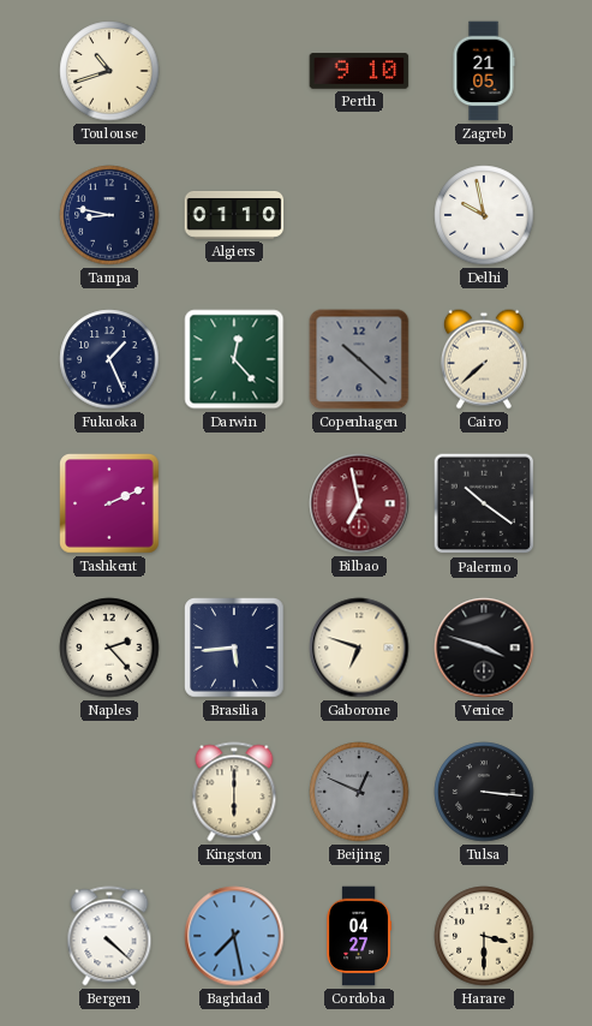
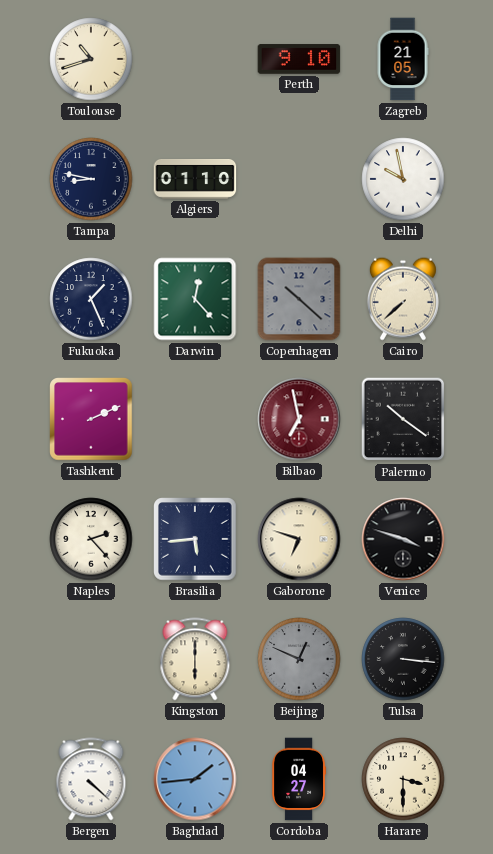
Baghdad: 7:28 -> 1:44 (195, 779)
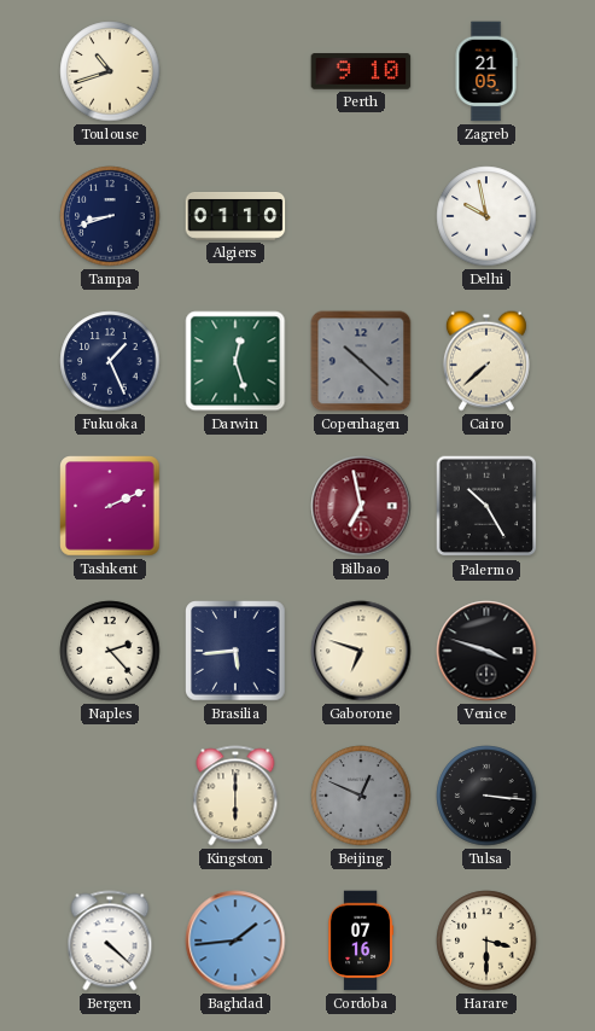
Tampa: 8:47 -> 8:42 (110, 216)
Darwin: 12:23 -> 12:27 (235, 361)
Palermo: 10:21 -> 10:25 (486, 506)
Cordoba: 04:27 -> 07:16 (361, 940)
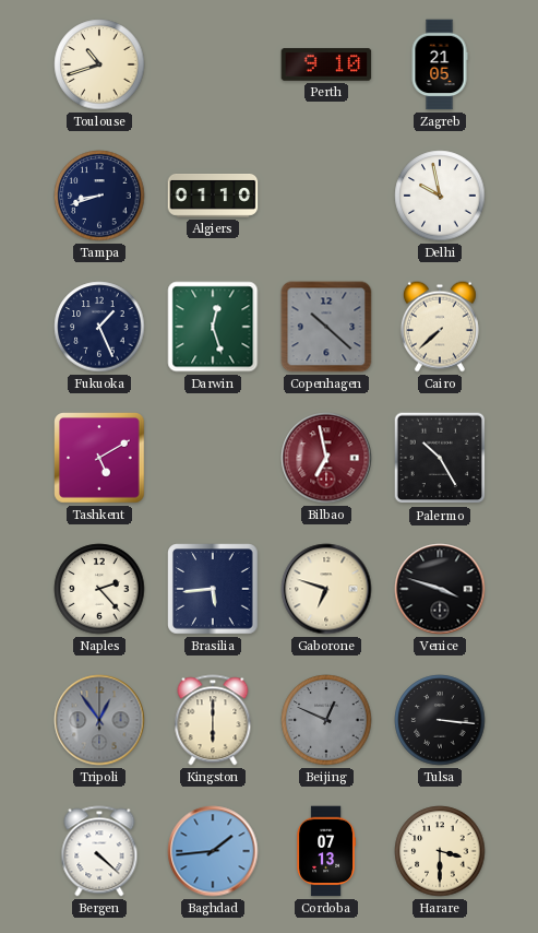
Tashkent: 2:11 -> 5:10 (99, 458)
Tripoli: none -> 12:54 (99, 720)
Cordoba: 07:16 -> 07:13 (326, 851)
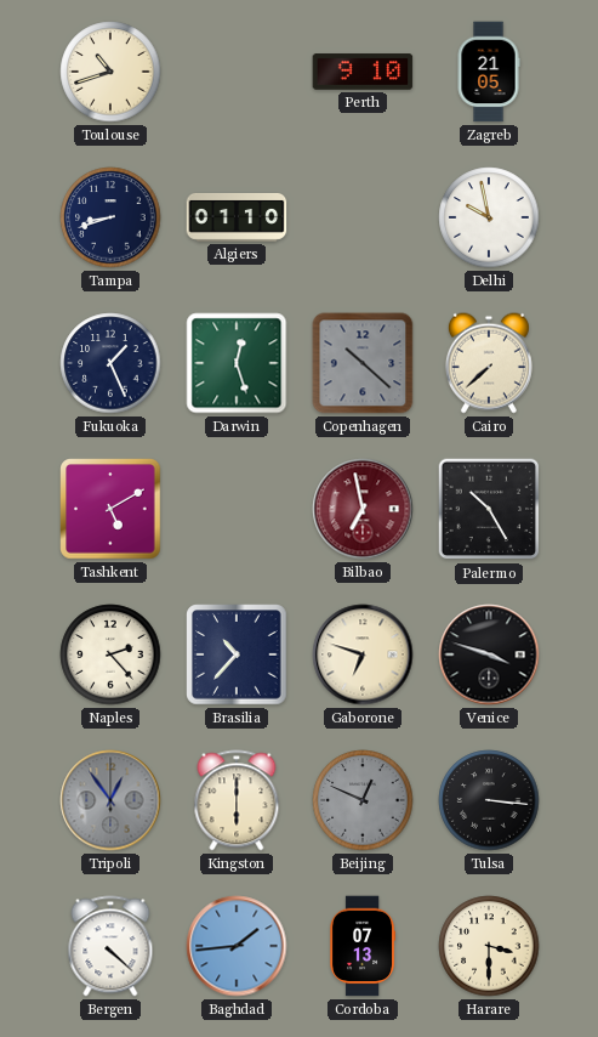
Brasilia: 5:44 -> 10:37 (237, 654)
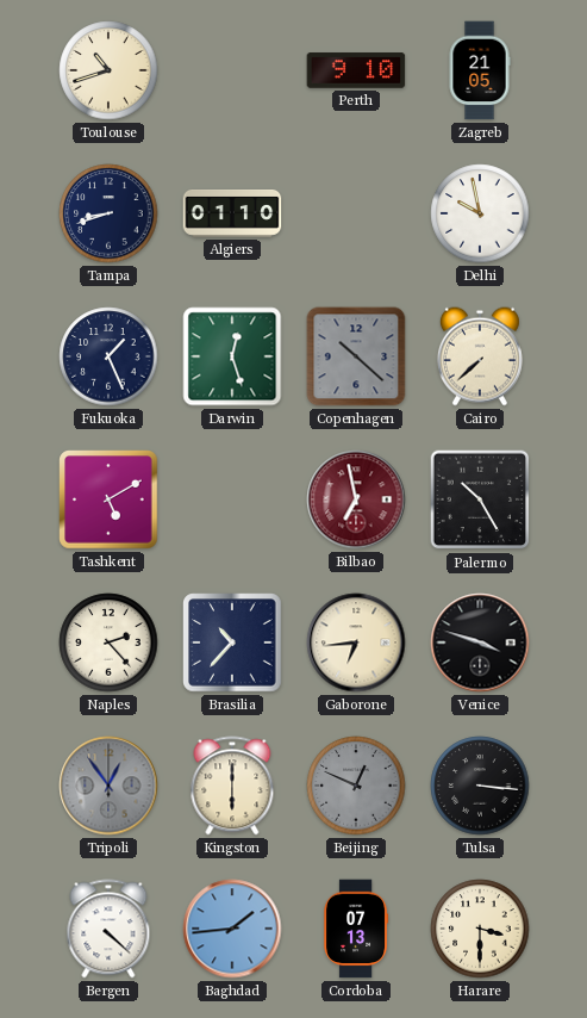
Gaborone: 6:48 -> 6:44 (356, 643)
